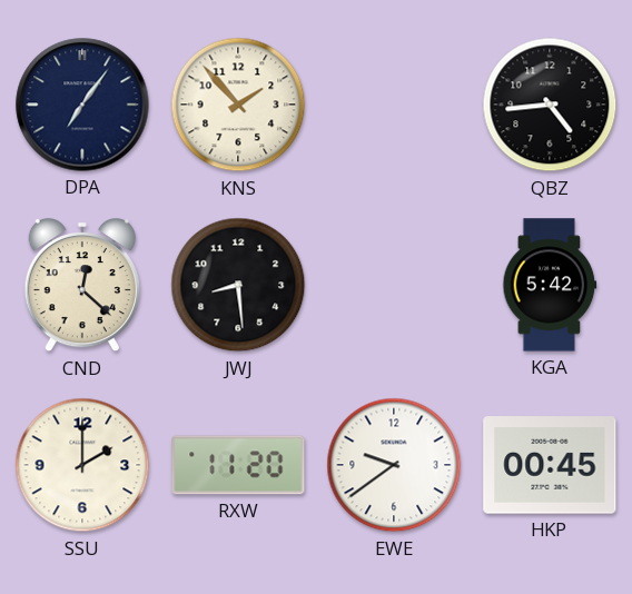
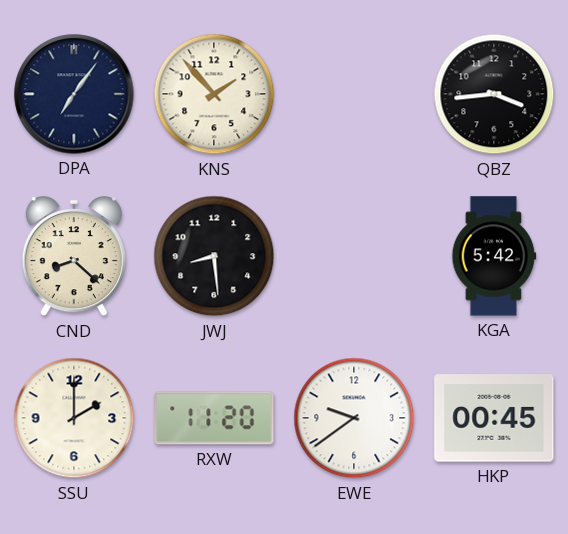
QBZ: 4:44 -> 3:44 (494, 94)
CND: 12:22 -> 8:22 (74, 257)
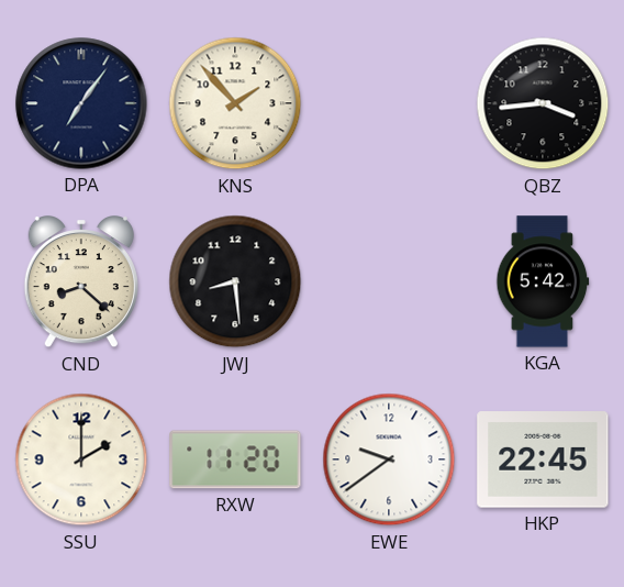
HKP: 00:45 -> 22:45 (543, 459)
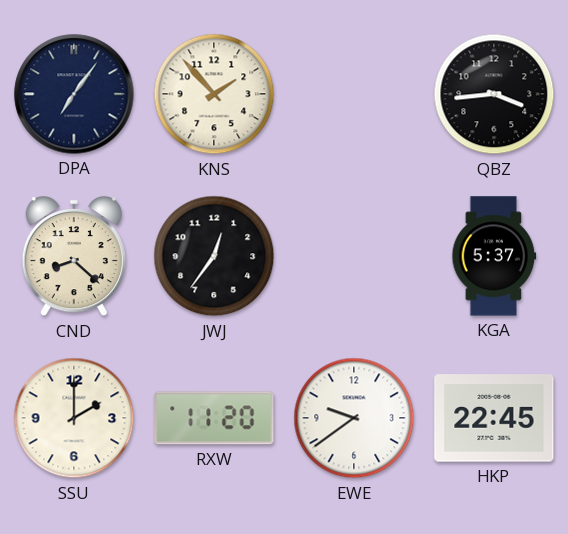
JWJ: 8:29 -> 12:36 (214, 256)
KGA: 5:42 -> 5:37 (494, 256)
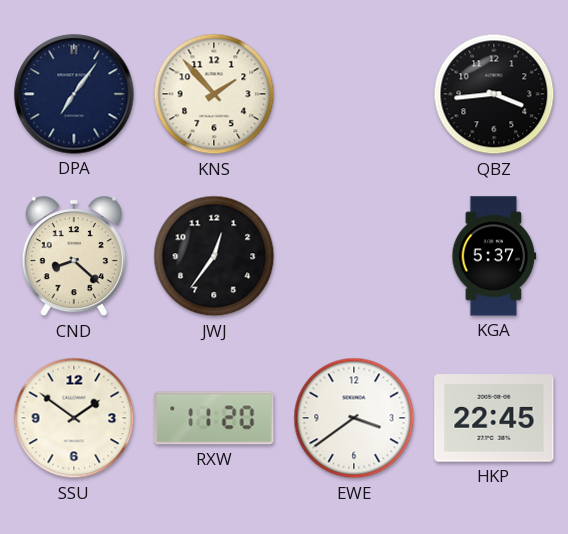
SSU: 2:00 -> 1:51 (74, 418)
EWE: 9:39 -> 3:39 (354, 418)
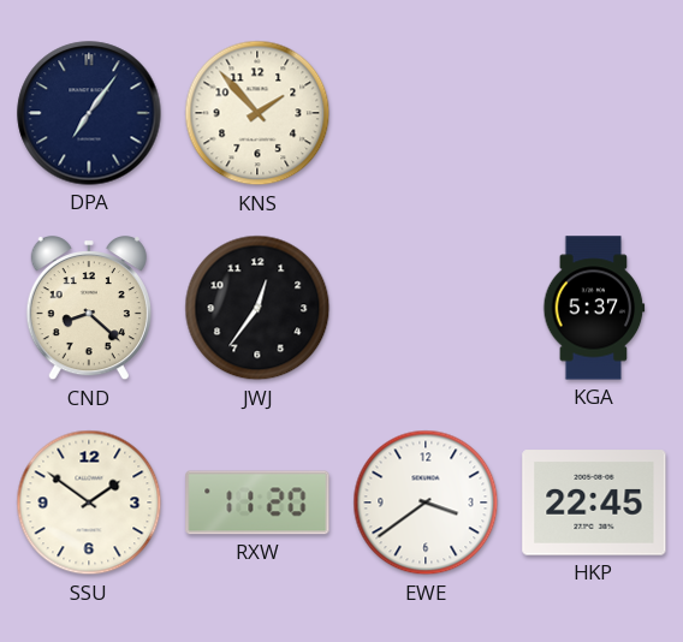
QBZ: 3:44 -> none (494, 94)
